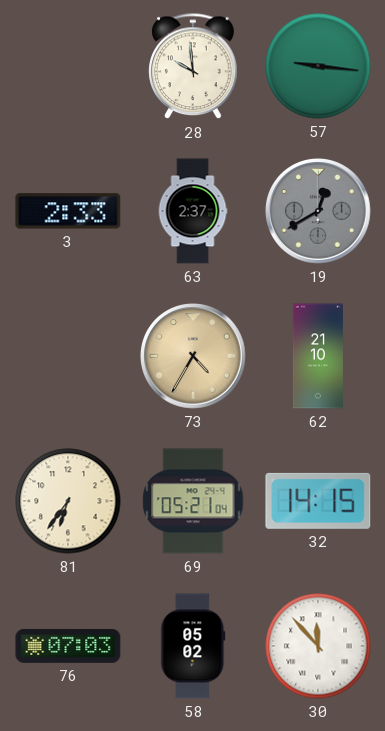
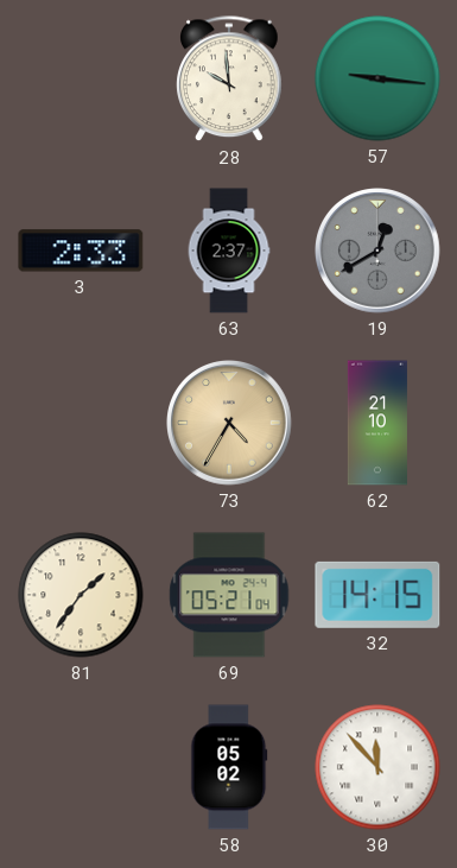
81: 6:36 -> 1:36 (81, 595)
76: 07:03 -> none (68, 646)
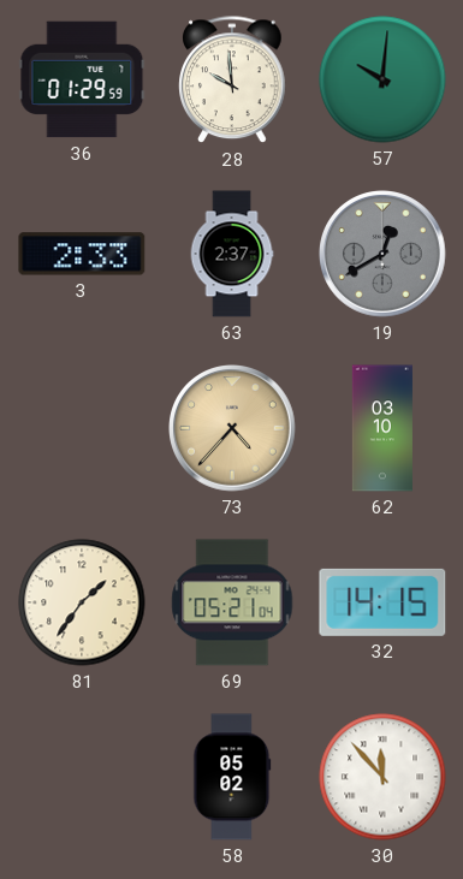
36: none -> 01:29 (82, 79)
57: 9:16 -> 10:01 (382, 79)
73: 4:35 -> 4:37 (232, 428)
62: 21:10 -> 03:10 (382, 428)
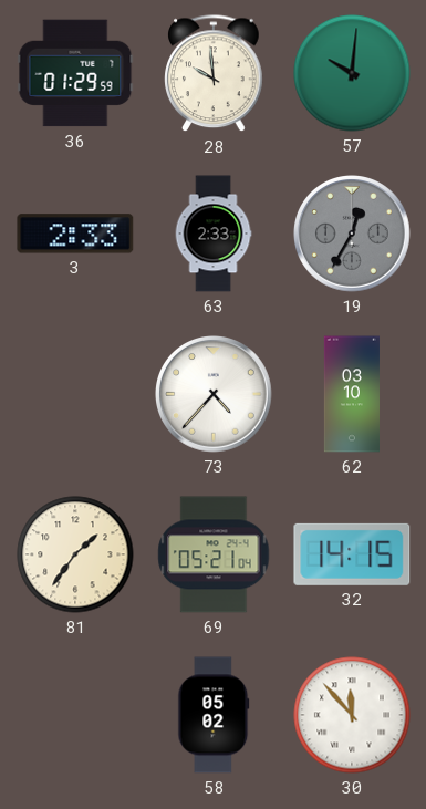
63: 2:37 -> 2:33 (214, 234)
19: 12:40 -> 12:35 (352, 234)
73 dial: champagne -> white (214, 394)
